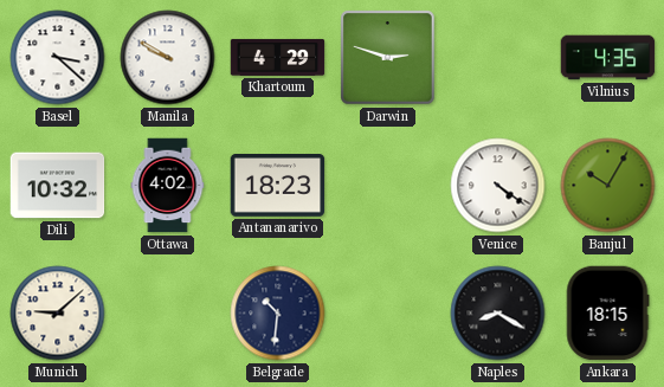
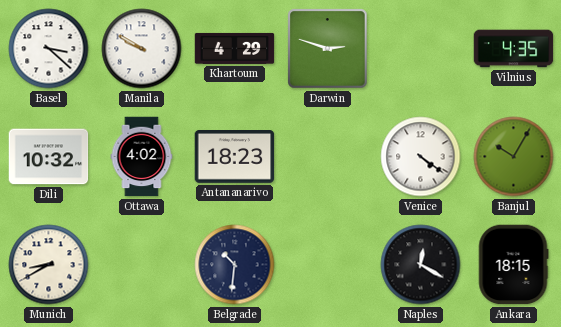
Munich: 9:08 -> 8:40 (49, 265)
Naples: 8:20 -> 12:20 (421, 265)
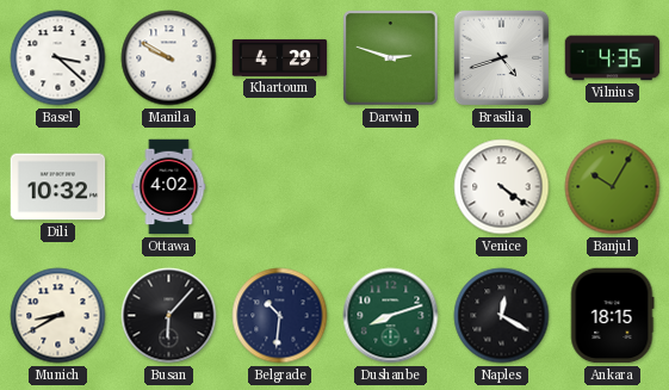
Brasilia: none -> 4:42 (502, 58)
Antananarivo: 18:23 -> none (235, 157)
Busan: none -> 6:07 (169, 316)
Dushanbe: none -> 8:12 (391, 316)
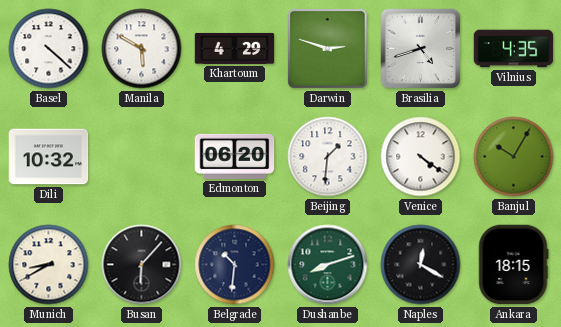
Basel: 3:22 -> 4:22 (49, 49)
Manila: 9:50 -> 5:50 (142, 49)
Ottawa: 4:02 -> none (169, 187)
Edmonton: none -> 06:20 (235, 156)
Beijing: none -> 1:31 (328, 157)
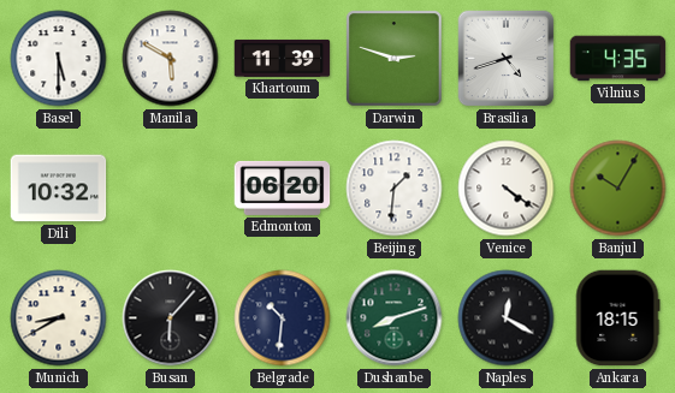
Basel: 4:22 -> 5:30 (59, 59)
Khartoum: 4:29 -> 11:39 (283, 58)
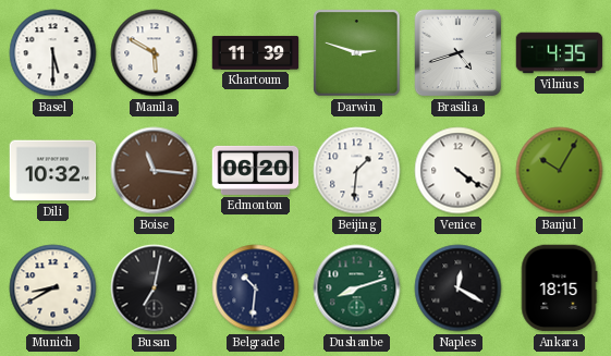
Boise: none -> 11:16 (155, 171)
Busan: 6:07 -> 7:02 (155, 289)
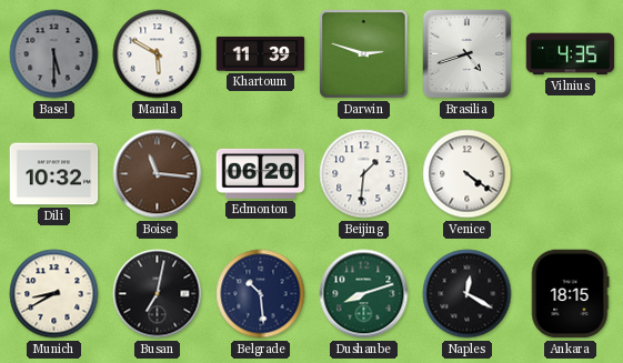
Basel dial: white -> grey (54, 54)
Banjul: 10:05 -> none (560, 171)
Belgrade: 10:31 -> 10:29 (261, 294)
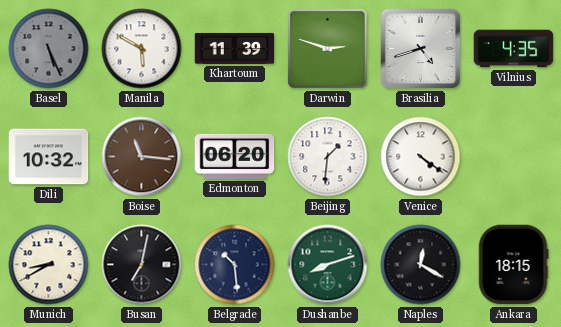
Basel: 5:30 -> 5:26 (49, 49)
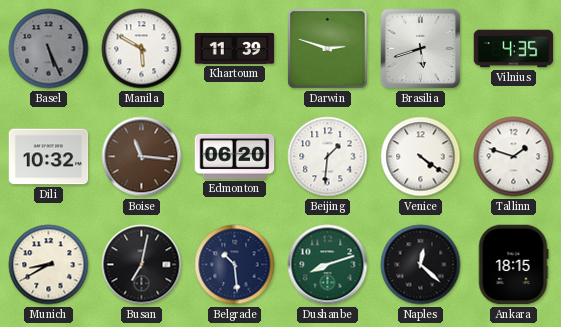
Brasilia: 4:42 -> 5:42 (421, 49)
Tallinn: none -> 1:48 (514, 157)
Naples: 12:20 -> 12:22 (421, 265)
